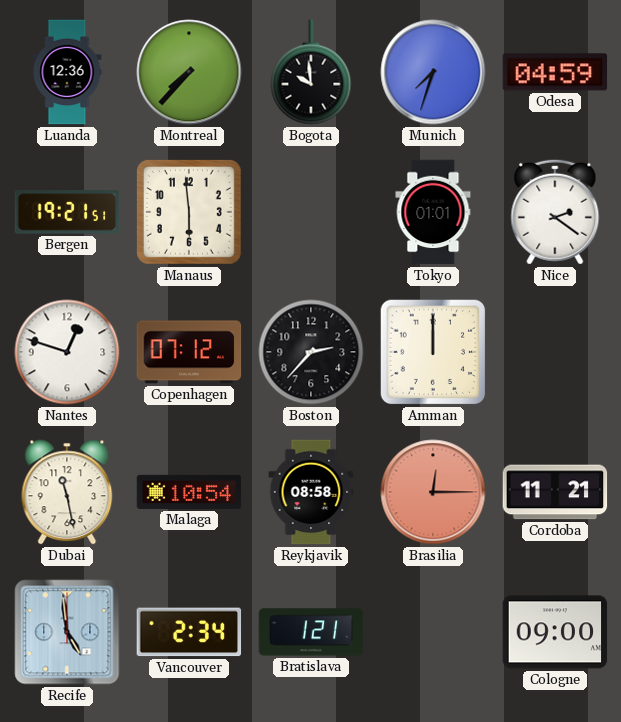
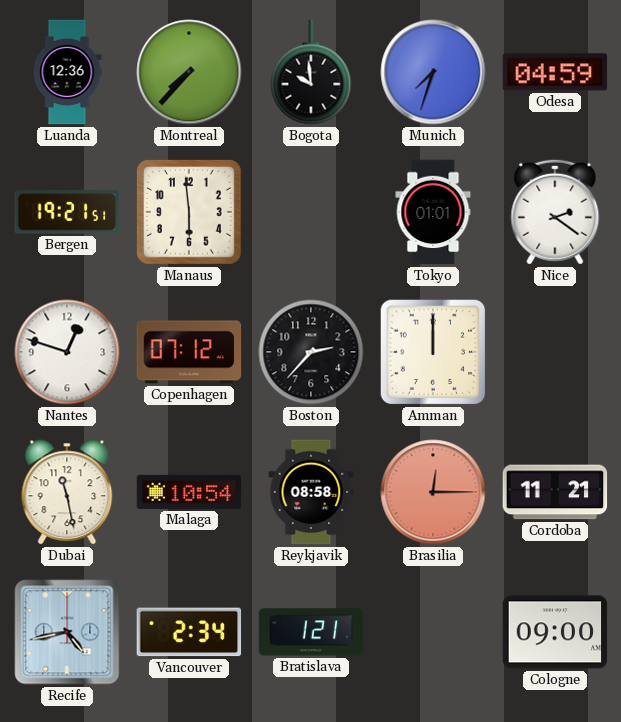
Recife: 4:59 -> 4:43 (67, 632)
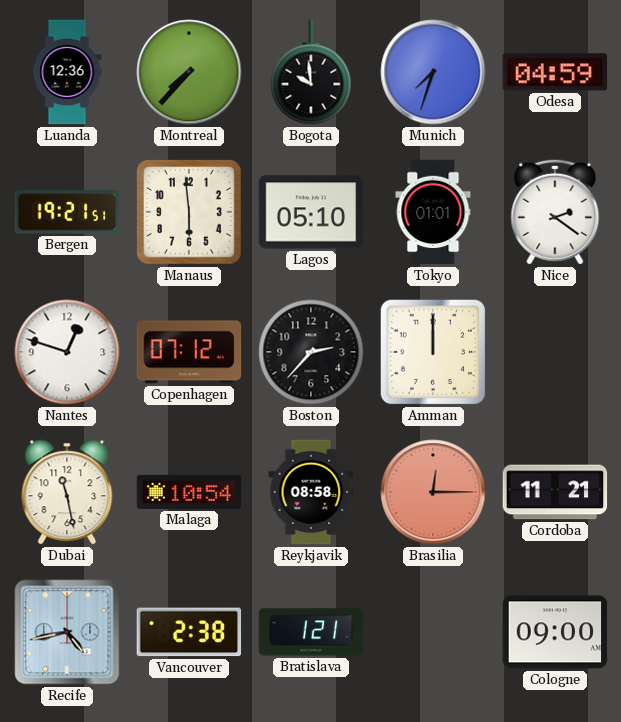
Lagos: none -> 05:10 (311, 212)
Vancouver: 2:34 -> 2:38 (189, 632)
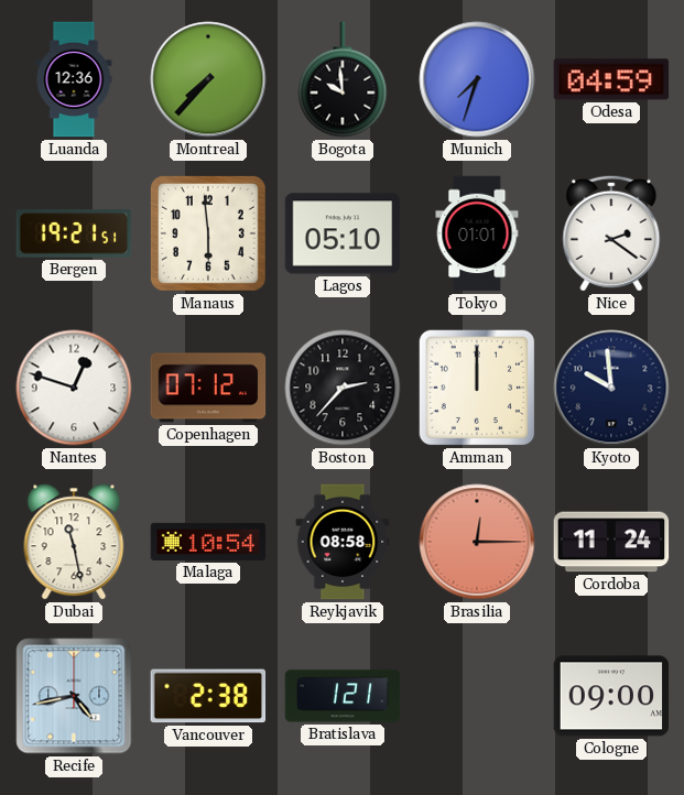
Kyoto: none -> 9:59 (611, 388)
Cordoba: 11:21 -> 11:24 (611, 542)
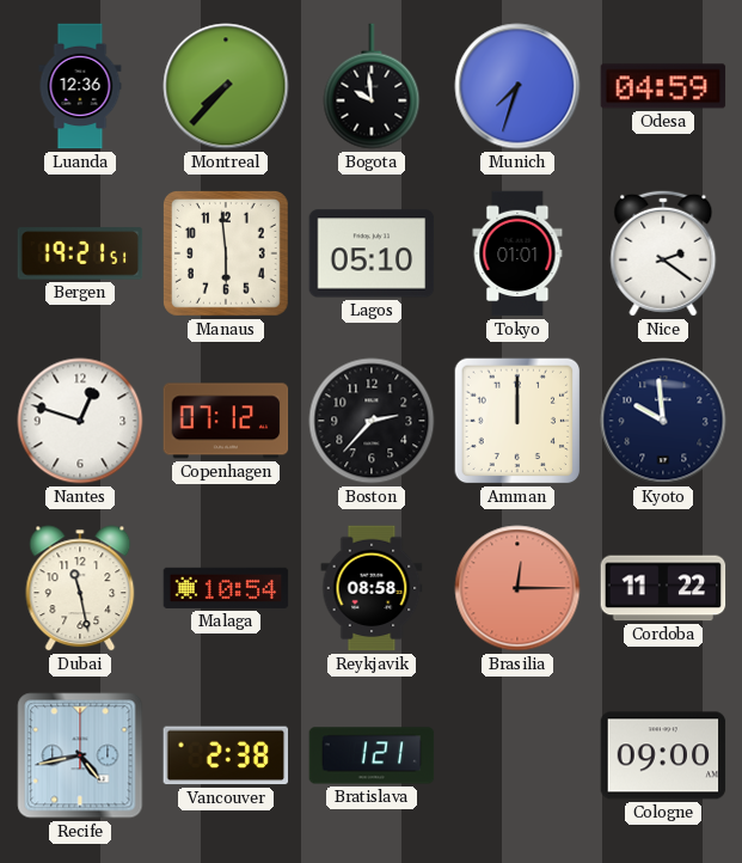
Cordoba: 11:24 -> 11:22 (663, 588)
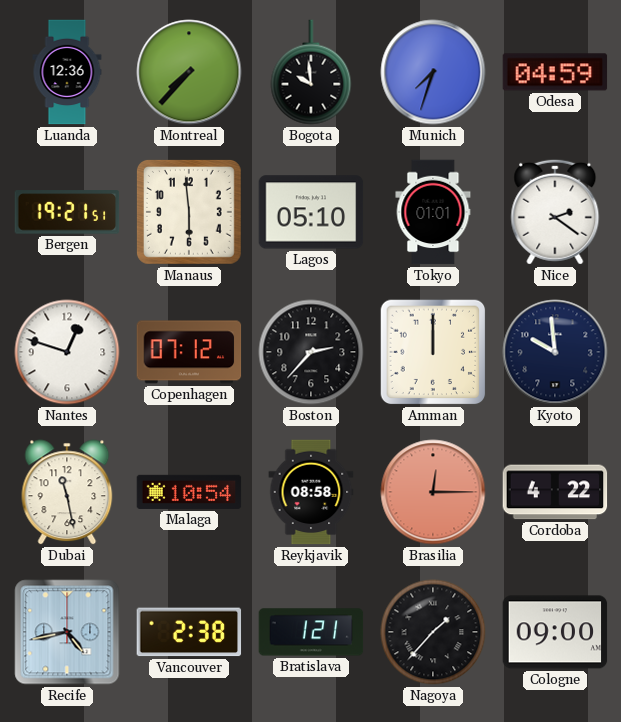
Cordoba: 11:22 -> 4:22 (555, 492)
Nagoya: none -> 1:37 (433, 632)
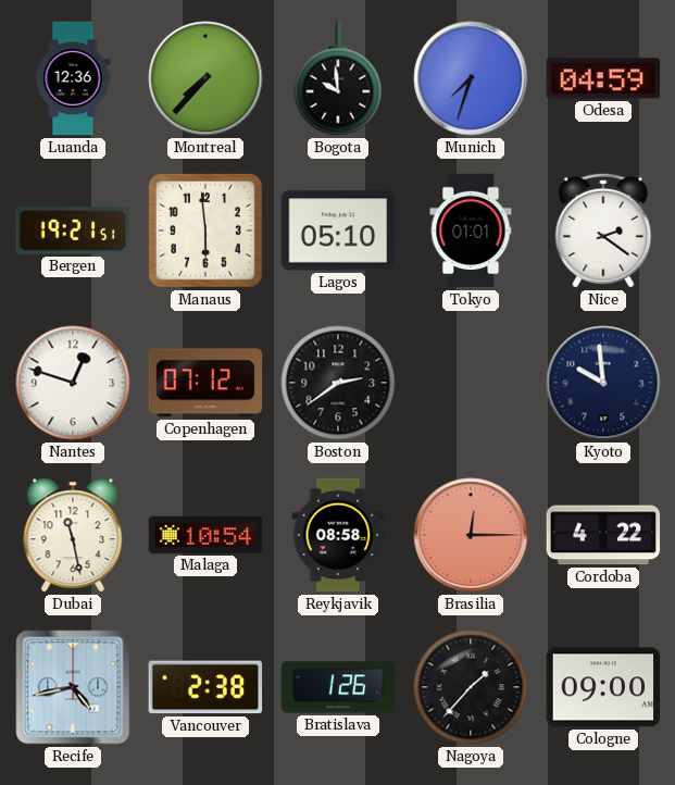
Boston: 2:37 -> 2:39 (338, 383)
Amman: 12:00 -> none (433, 352)
Bratislava: 1:21 -> 1:26 (338, 687)
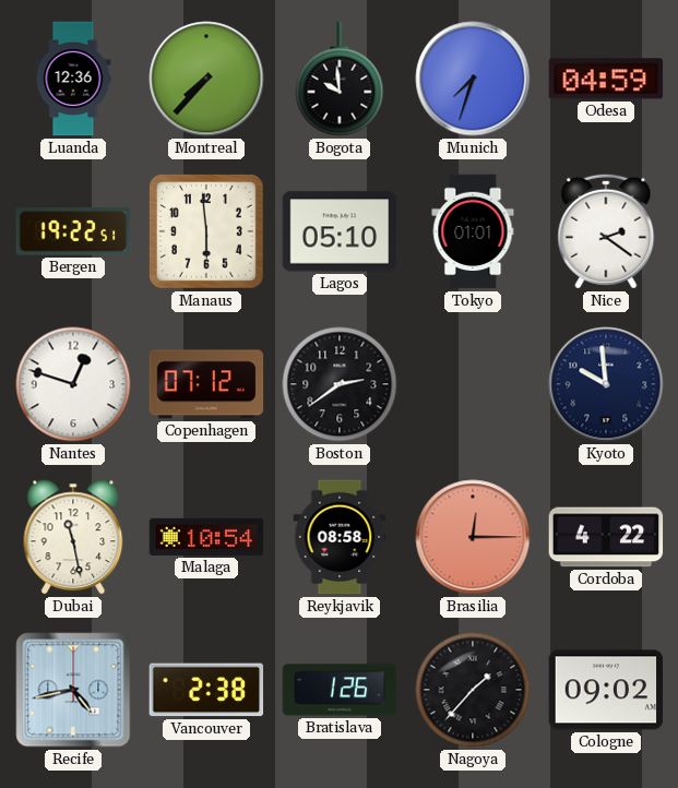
Bergen: 19:21 -> 19:22 (73, 231)
Cologne: 09:00 -> 09:02 (606, 690)
